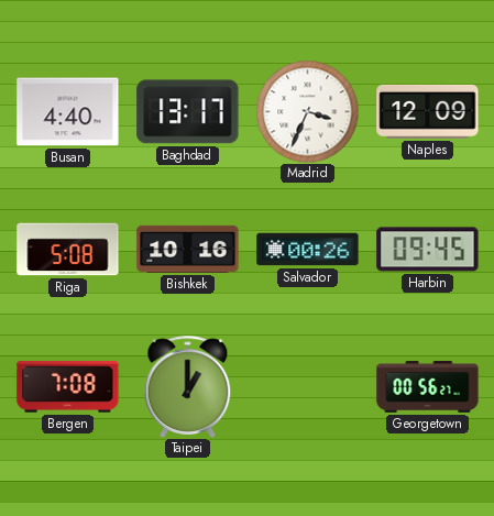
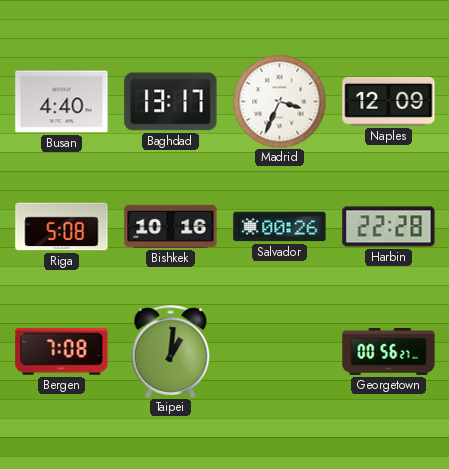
Harbin: 09:45 -> 22:28 (389, 227)
Taipei: 1:00 -> 1:01 (171, 351)
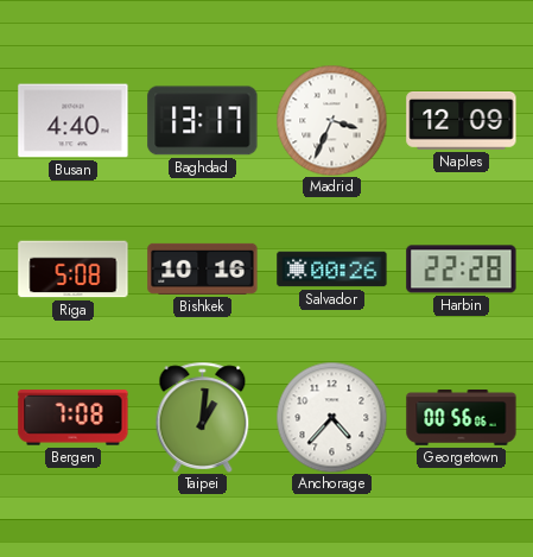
Anchorage: none -> 4:37 (331, 417)
Georgetown: 00:56:27 -> 00:56:06 (462, 418)
